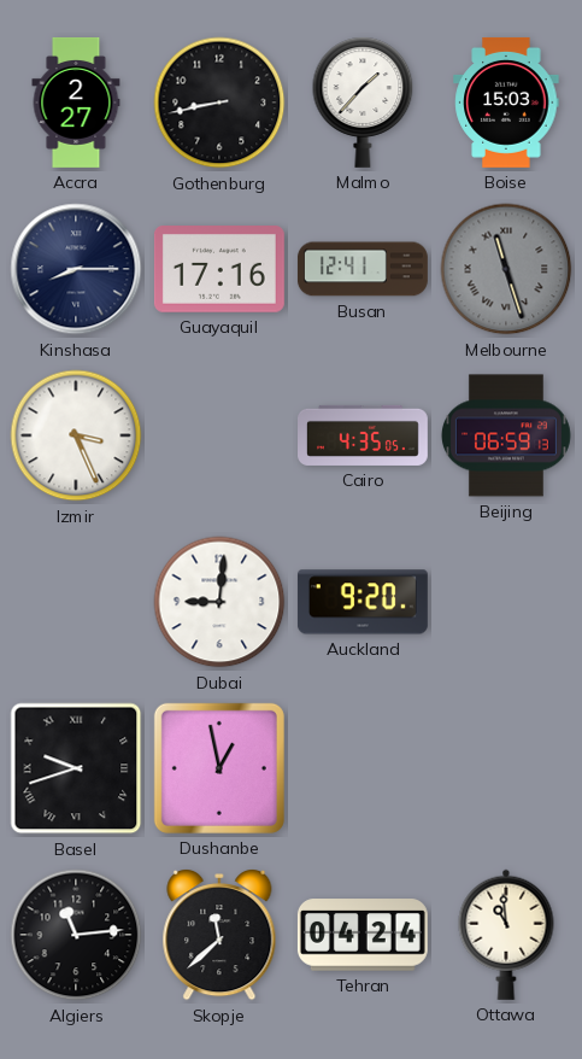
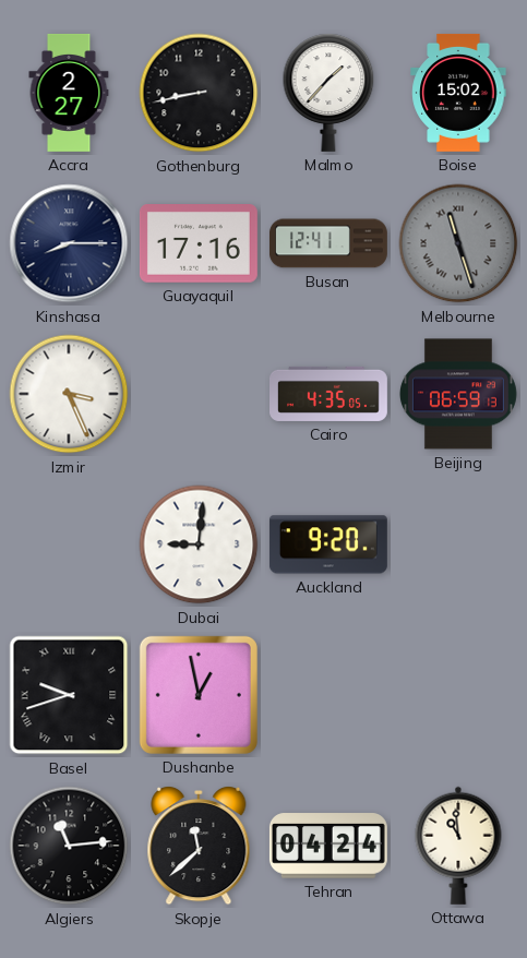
Boise: 15:03 -> 15:02 (458, 93)
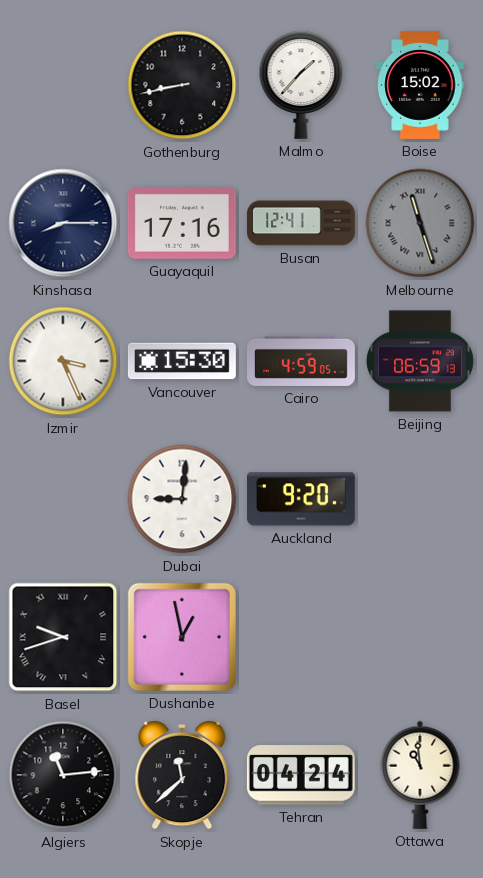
Accra: 2:27 -> none (69, 93)
Vancouver: none -> 15:30 (182, 361)
Cairo: 4:35 -> 4:59 (302, 361)
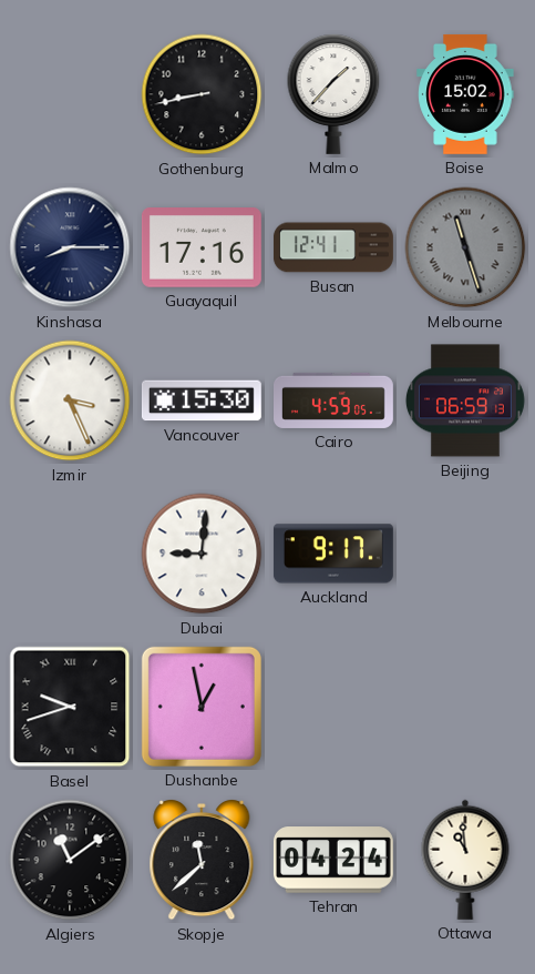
Auckland: 9:20 -> 9:17 (333, 554)
Algiers: 11:14 -> 11:09 (70, 860)
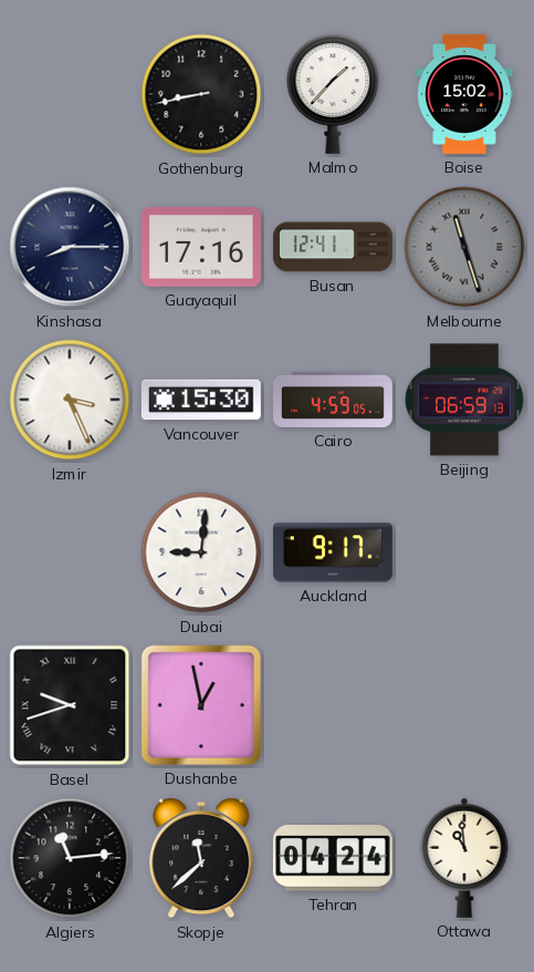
Algiers: 11:09 -> 11:14 (70, 858)
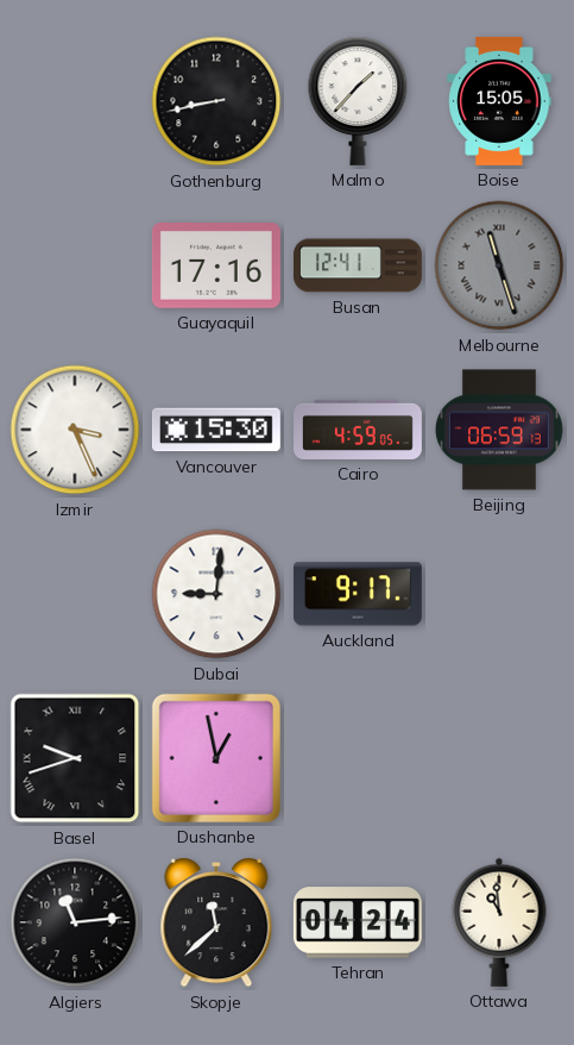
Boise: 15:02 -> 15:05 (499, 101)
Kinshasa: 8:15 -> none (70, 247)
